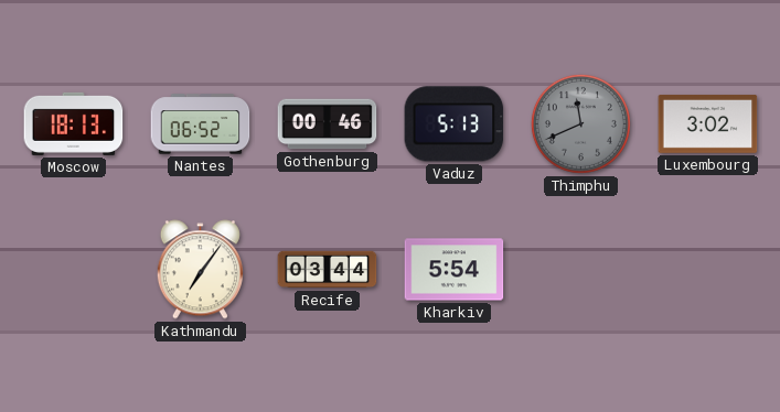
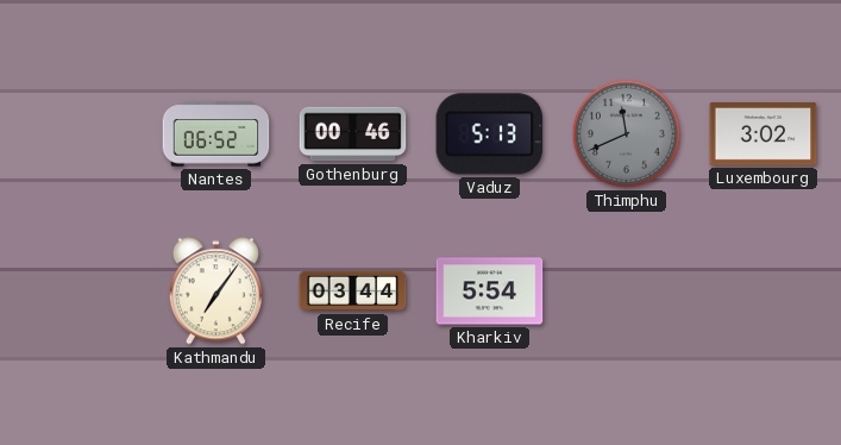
Moscow: 18:13 -> none (74, 123)
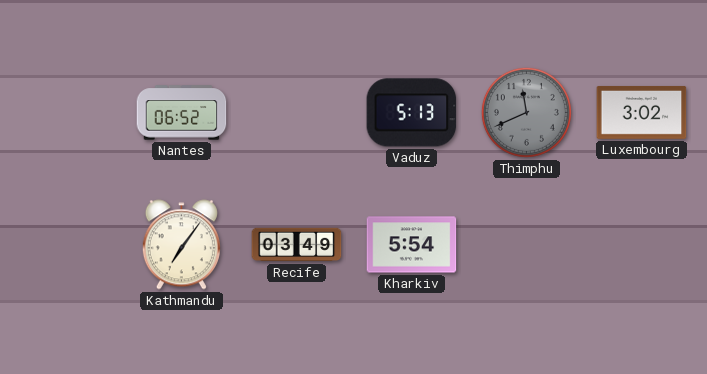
Gothenburg: 00:46 -> none (353, 134)
Recife: 03:44 -> 03:49 (297, 245)
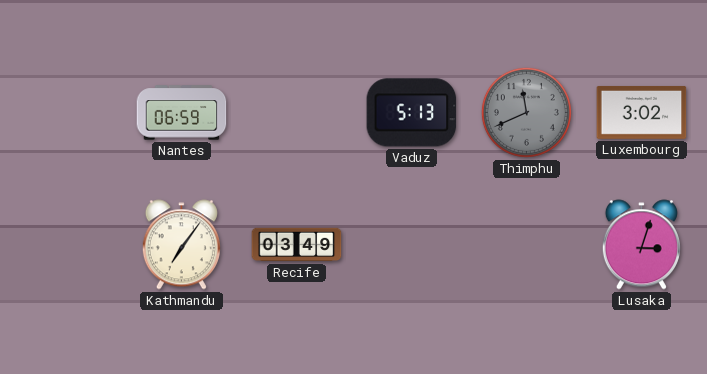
Nantes: 06:52 -> 06:59 (182, 113)
Kharkiv: 5:54 -> none (412, 245)
Lusaka: none -> 3:03 (641, 245)
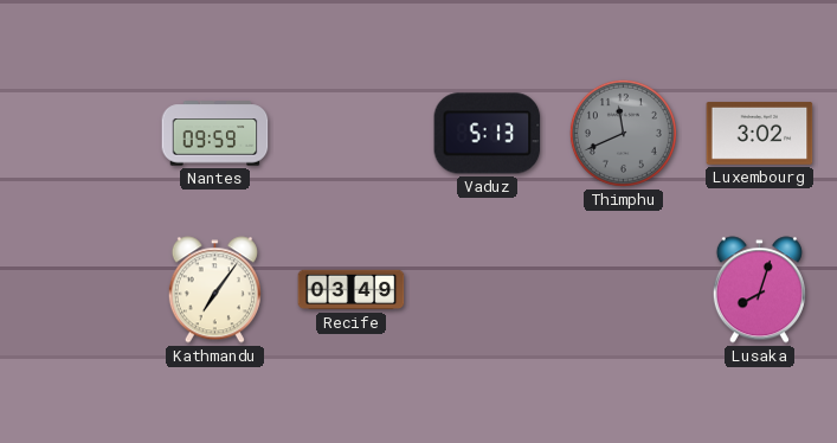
Nantes: 06:59 -> 09:59 (215, 134)
Lusaka: 3:03 -> 8:03 (759, 290)
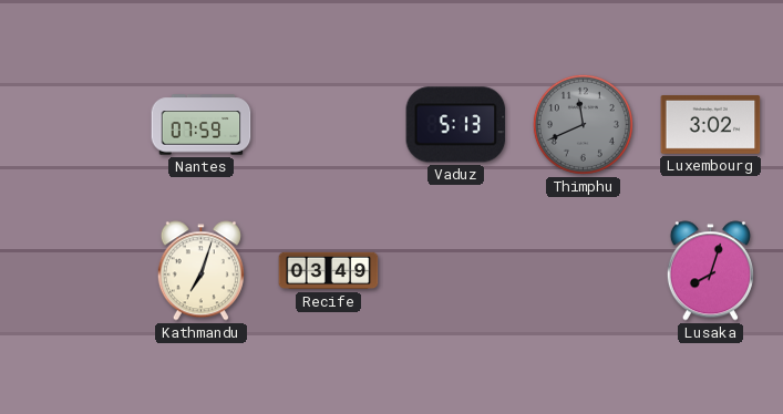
Nantes: 09:59 -> 07:59 (202, 125)
Kathmandu: 7:06 -> 7:03 (200, 271)
